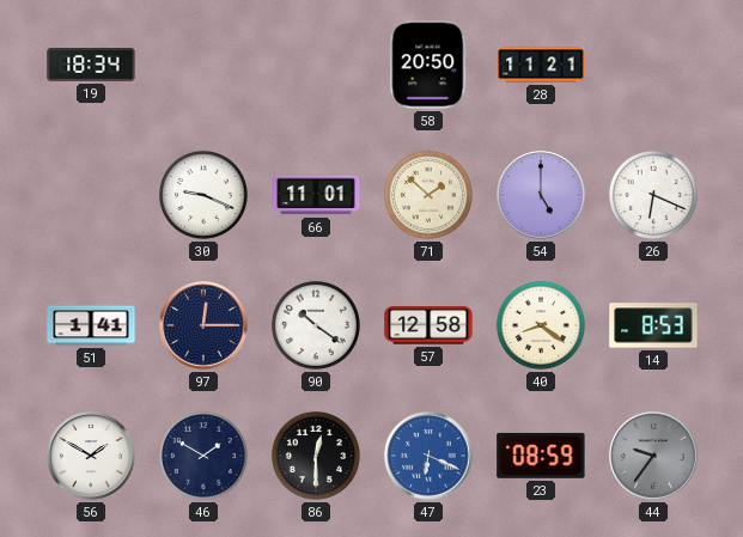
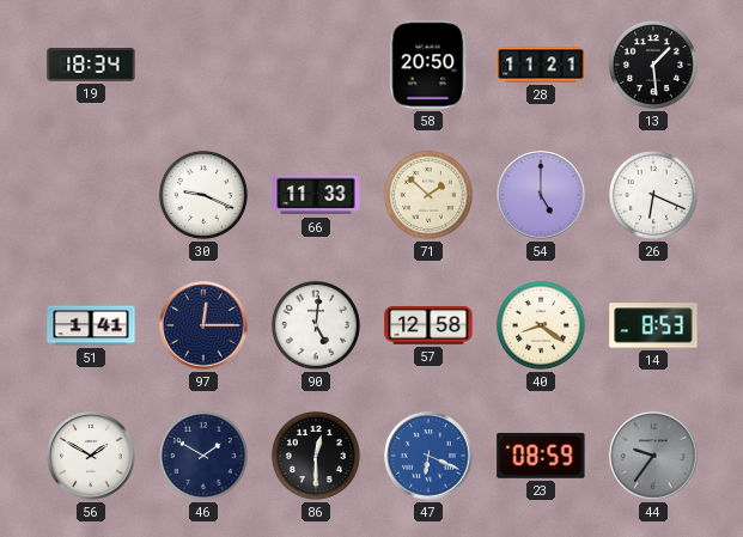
13: none -> 1:29 (653, 65)
66: 11:01 -> 11:33 (316, 195)
90: 10:21 -> 5:01 (316, 325)
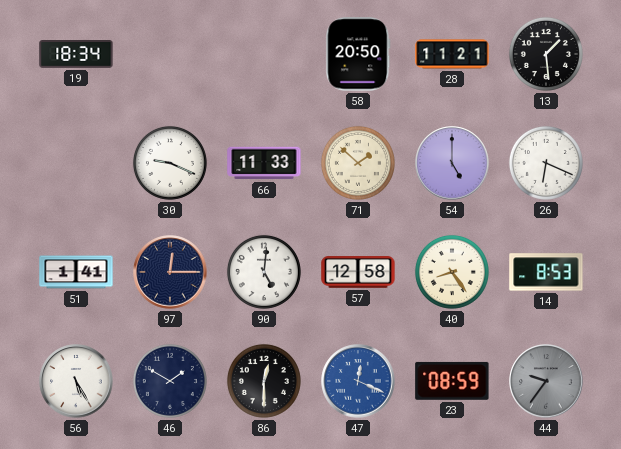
40: 8:21 -> 8:24 (452, 272)
56: 1:50 -> 5:25 (76, 381)
47: 6:19 -> 12:19 (358, 381)
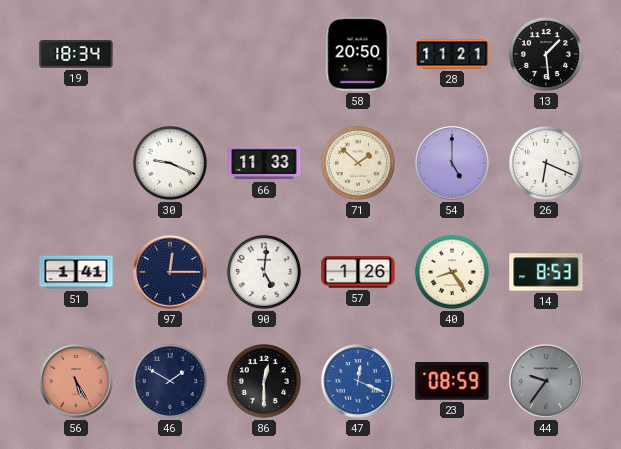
57: 12:58 -> 1:26 (358, 272)
56 dial: white -> salmon (76, 381)
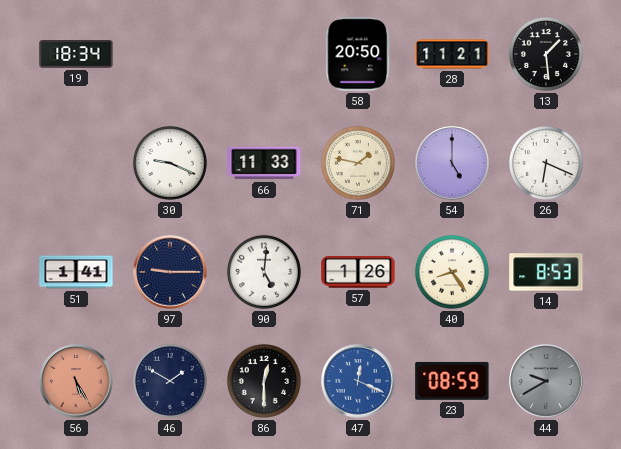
71: 1:52 -> 1:47 (358, 163)
97: 12:15 -> 9:15 (170, 272)
44: 9:36 -> 9:40 (546, 381)
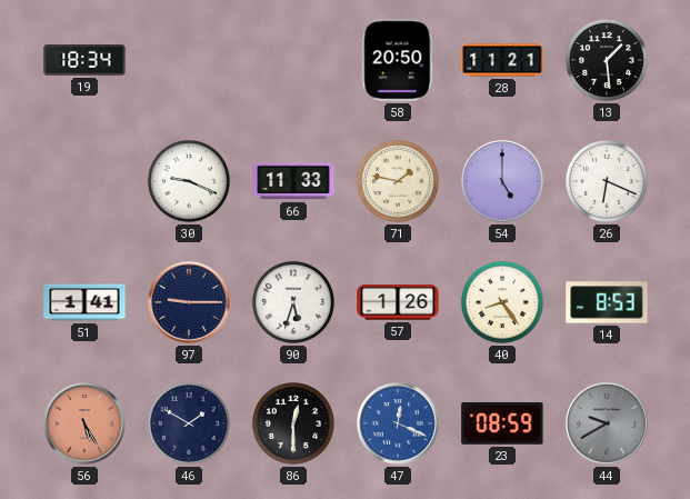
90: 5:01 -> 5:33 (293, 302)
